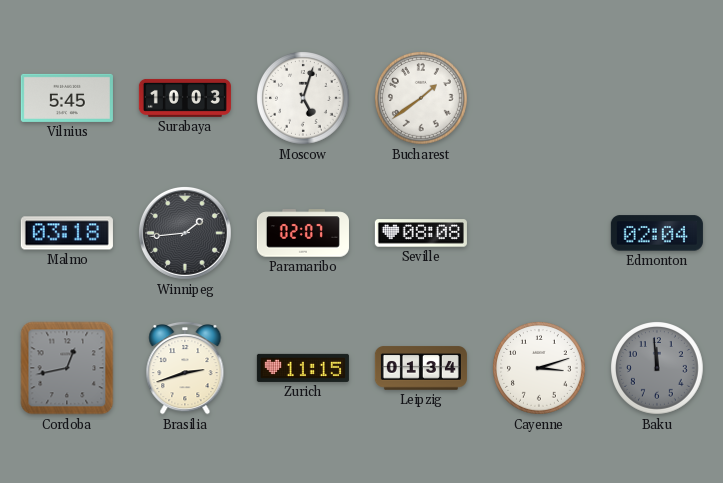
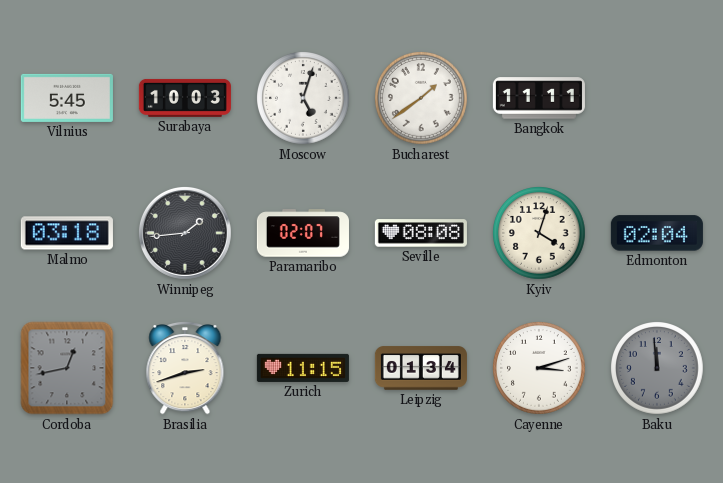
Bangkok: none -> 11:11 (539, 98)
Kyiv: none -> 4:03 (540, 234)
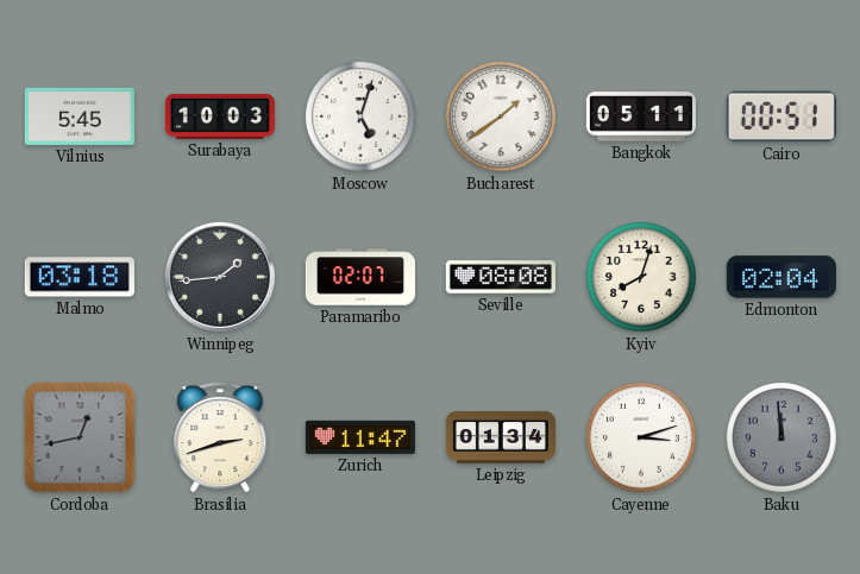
Bangkok: 11:11 -> 05:11 (641, 116)
Cairo: none -> 00:51 (781, 116)
Kyiv: 4:03 -> 8:03 (642, 278)
Zurich: 11:15 -> 11:47 (360, 437)
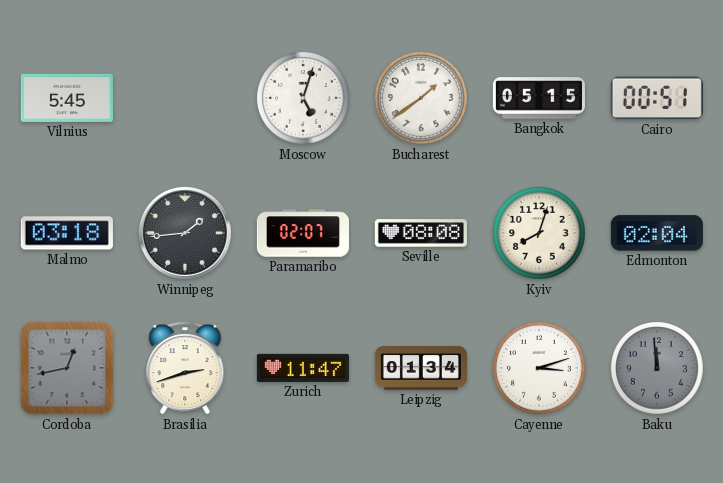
Surabaya: 10:03 -> none (220, 116)
Bangkok: 05:11 -> 05:15 (539, 98)
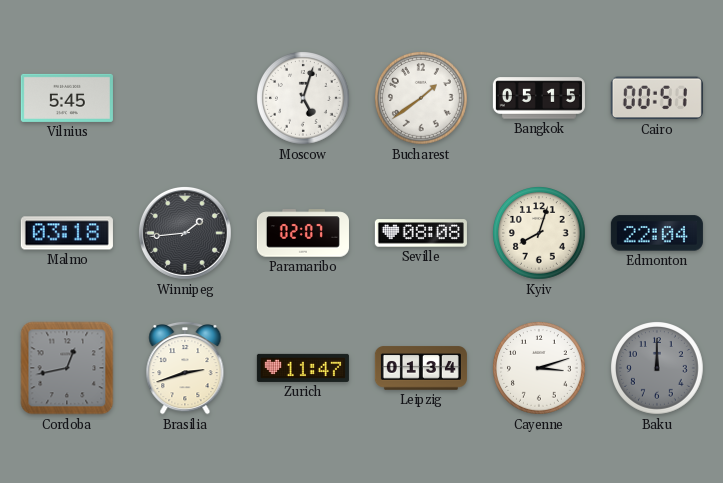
Edmonton: 02:04 -> 22:04 (657, 233)
Baku: 11:59 -> 12:00 (658, 369)
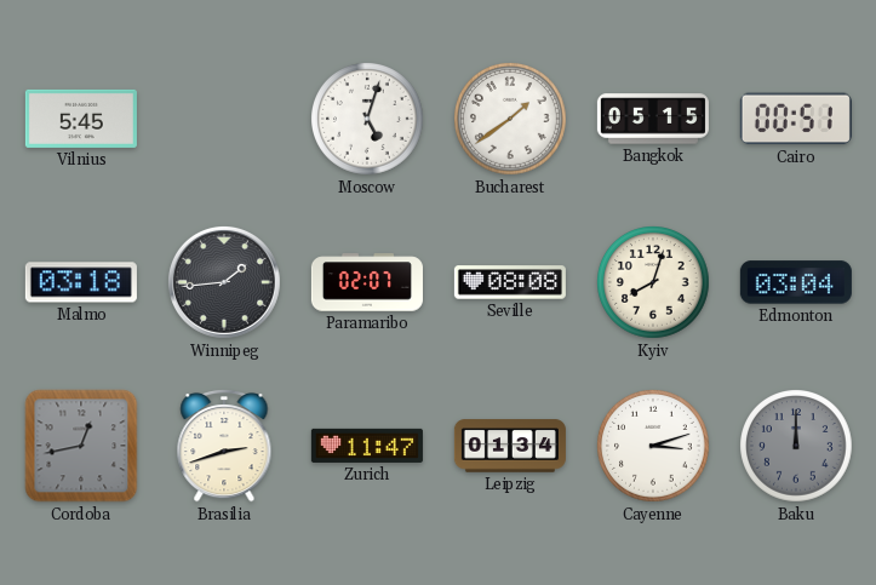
Edmonton: 22:04 -> 03:04 (796, 282)
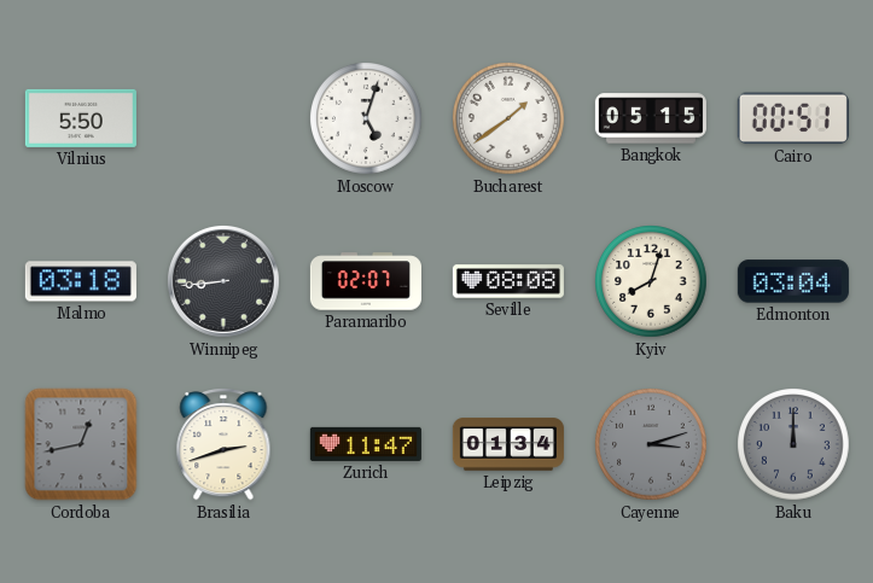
Vilnius: 5:45 -> 5:50 (81, 118)
Winnipeg: 1:44 -> 8:44 (223, 281)
Cayenne dial: white -> grey (652, 445)
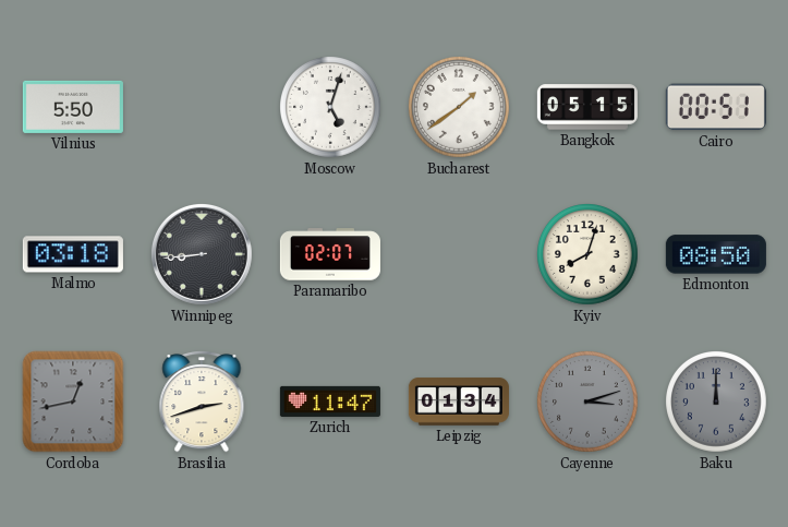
Seville: 08:08 -> none (508, 281)
Edmonton: 03:04 -> 08:50 (716, 254)
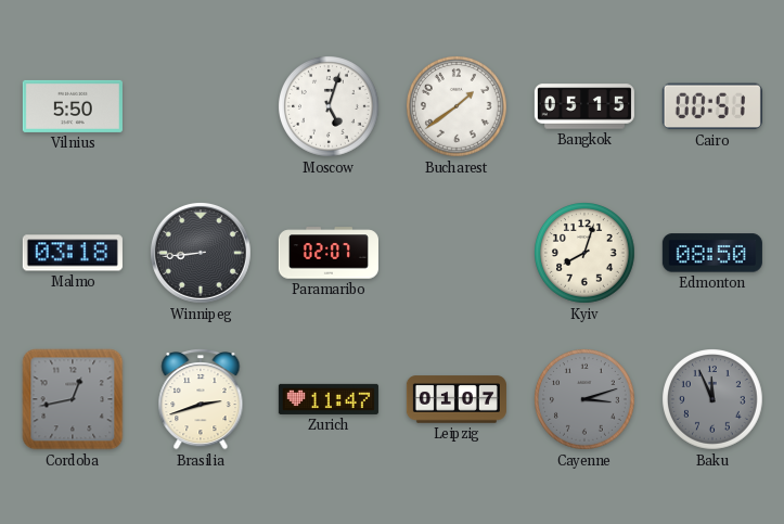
Leipzig: 01:34 -> 01:07 (457, 399)
Baku: 12:00 -> 11:56 (714, 400)
